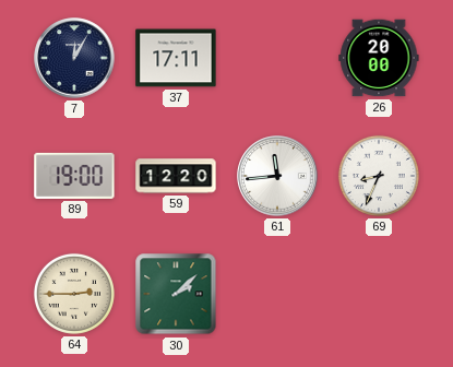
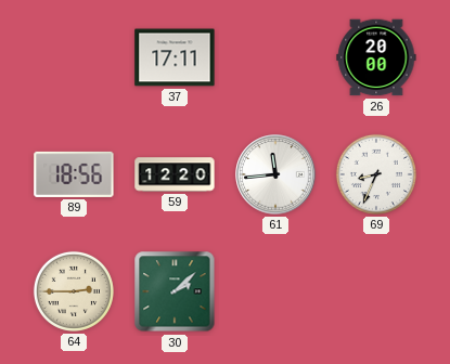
7: 12:05 -> none (74, 58)
89: 19:00 -> 18:56 (74, 174)
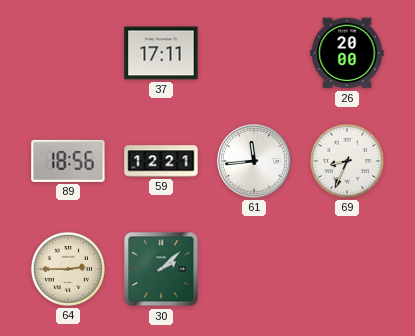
59: 12:20 -> 12:21 (161, 161)
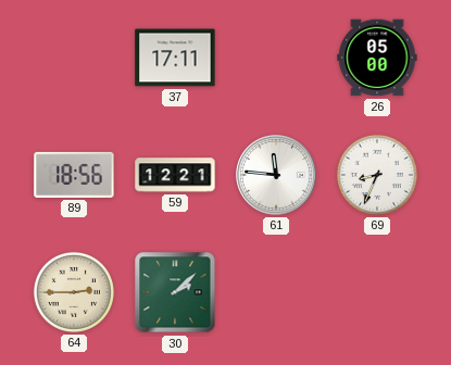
26: 20:00 -> 05:00 (377, 58)
61: 11:44 -> 11:46 (276, 175)
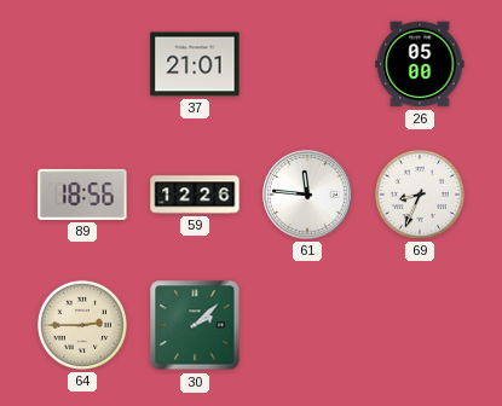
37: 17:11 -> 21:01 (195, 64)
59: 12:21 -> 12:26 (195, 195)
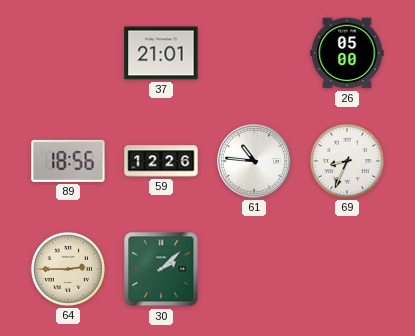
61: 11:46 -> 10:46 (254, 161)
